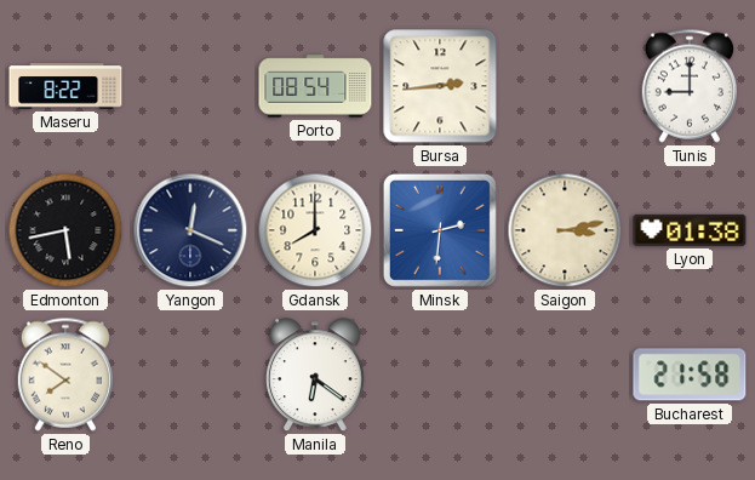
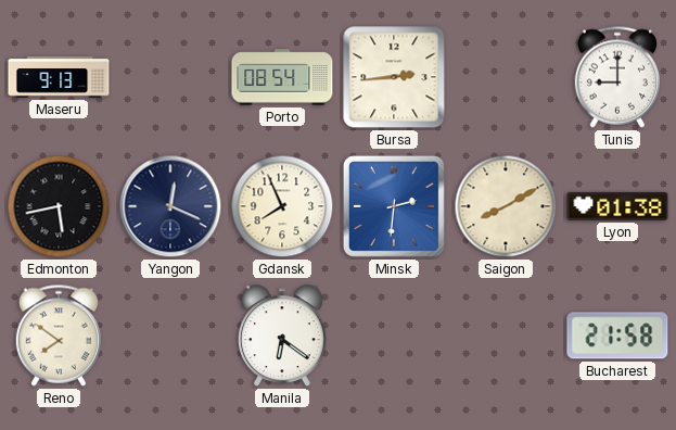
Maseru: 8:22 -> 9:13 (59, 77)
Gdansk: 8:00 -> 7:56 (282, 206)
Saigon: 3:13 -> 8:10 (506, 206)
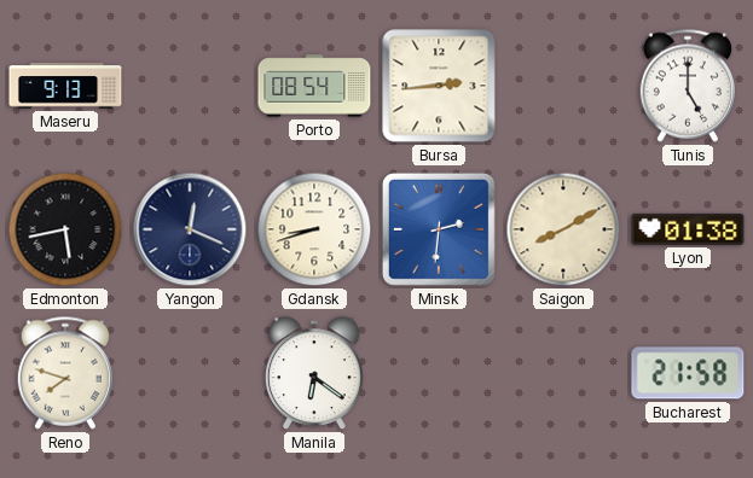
Tunis: 9:00 -> 5:00 (687, 86)
Gdansk: 7:56 -> 8:42 (314, 229)
Reno: 7:51 -> 7:48 (64, 373)
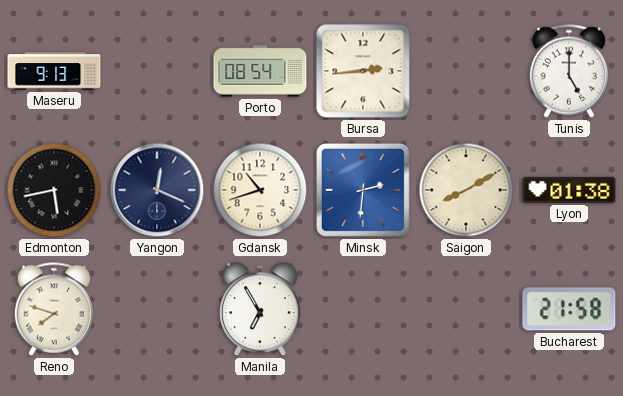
Gdansk: 8:42 -> 10:42 (260, 190)
Manila: 6:21 -> 6:55 (261, 310)
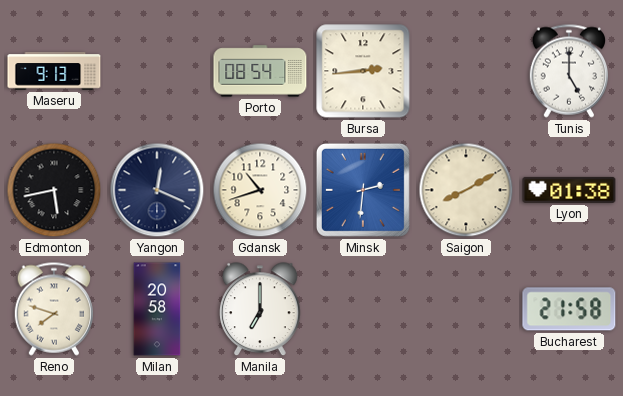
Milan: none -> 20:58 (157, 309)
Manila: 6:55 -> 7:00 (261, 310)
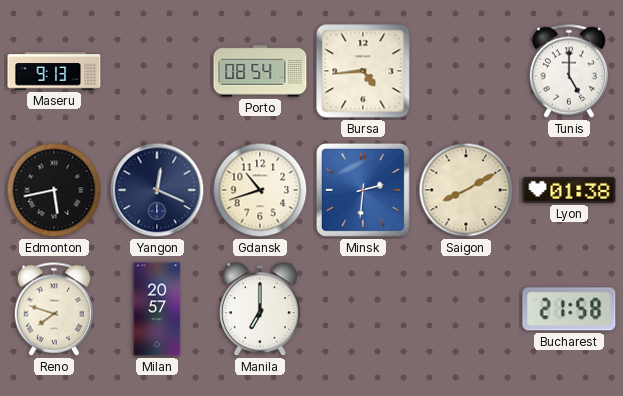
Bursa: 2:44 -> 4:44 (363, 71)
Milan: 20:58 -> 20:57 (157, 309)
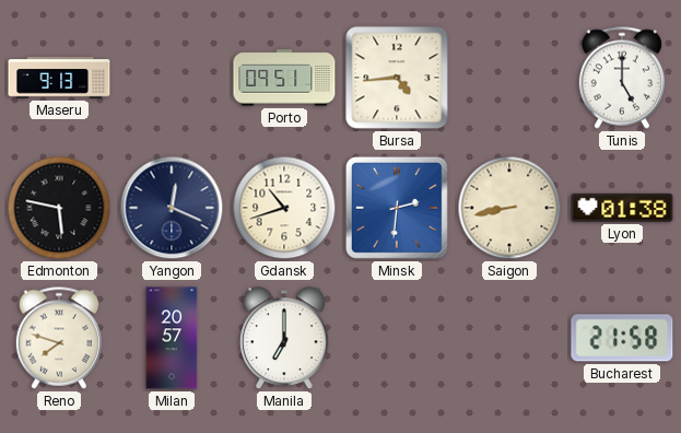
Porto: 08:54 -> 09:51 (284, 78)
Edmonton: 5:43 -> 5:47 (59, 208)
Saigon: 8:10 -> 8:43 (509, 208)
